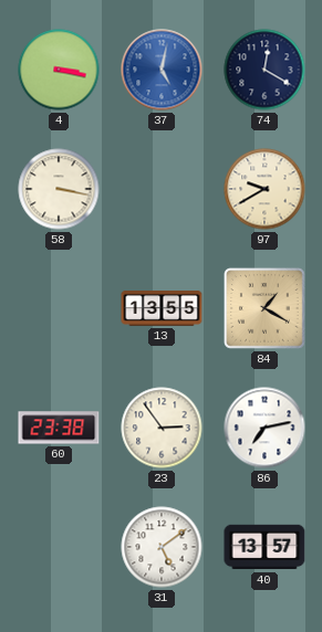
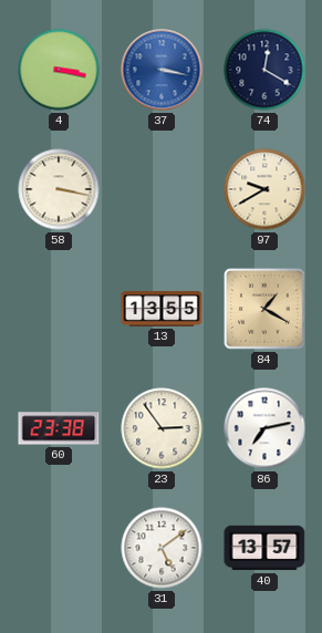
37: 5:02 -> 3:17 (162, 70)
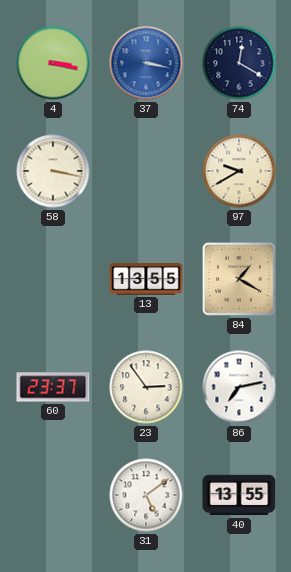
60: 23:38 -> 23:37 (53, 387)
40: 13:57 -> 13:55 (239, 495)
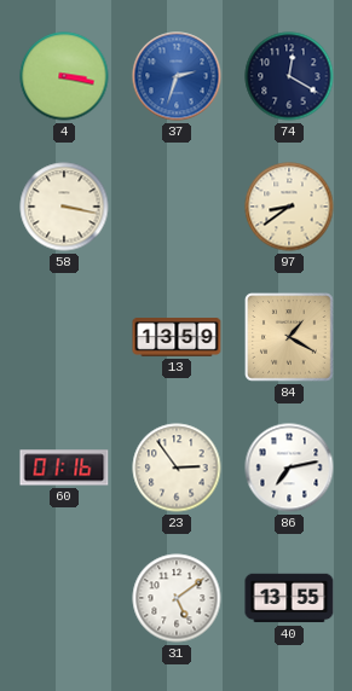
37: 3:17 -> 2:33 (177, 76)
97: 9:40 -> 8:39 (289, 207)
13: 13:55 -> 13:59 (177, 337)
60: 23:37 -> 01:16 (64, 468)
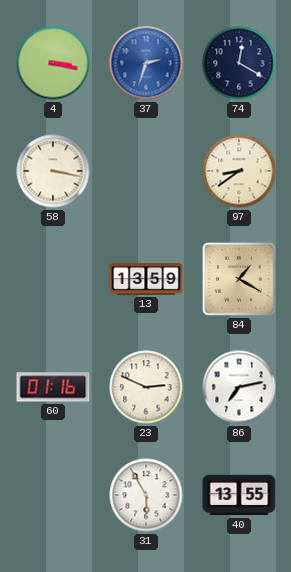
23: 2:54 -> 2:49 (146, 387)
31: 5:09 -> 5:55 (146, 495)
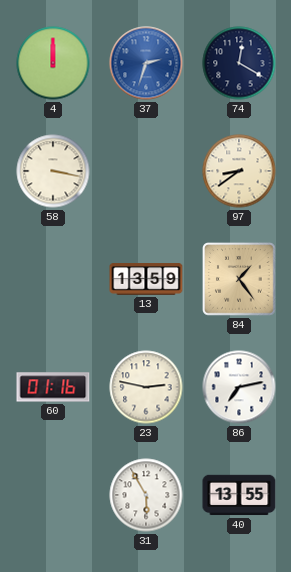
4: 3:17 -> 12:00 (53, 63)
84: 1:20 -> 1:24 (240, 280)
23: 2:49 -> 2:47 (146, 387)
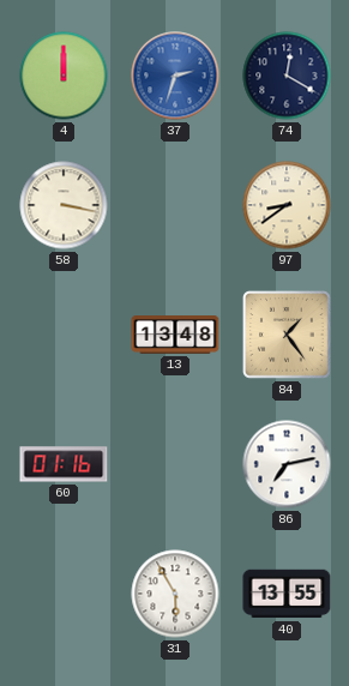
13: 13:59 -> 13:48 (175, 335)
23: 2:47 -> none (146, 387)
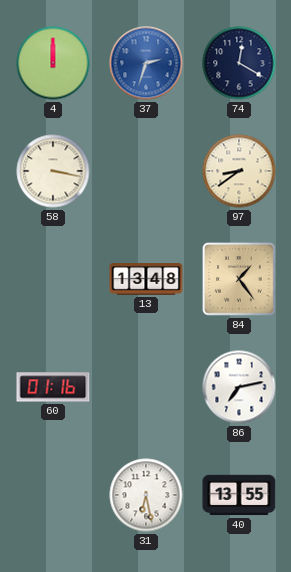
31: 5:55 -> 6:28 (146, 495)
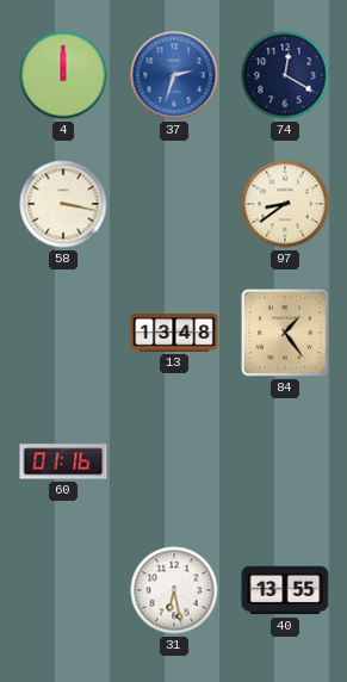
86: 7:13 -> none (239, 387)
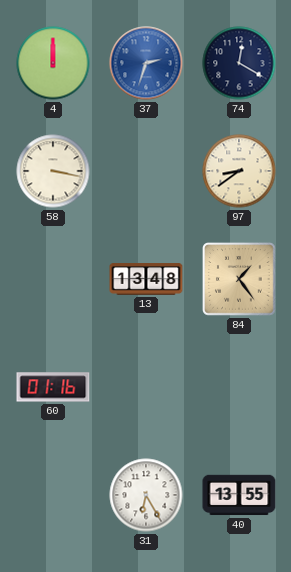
31: 6:28 -> 6:25 (146, 495)
